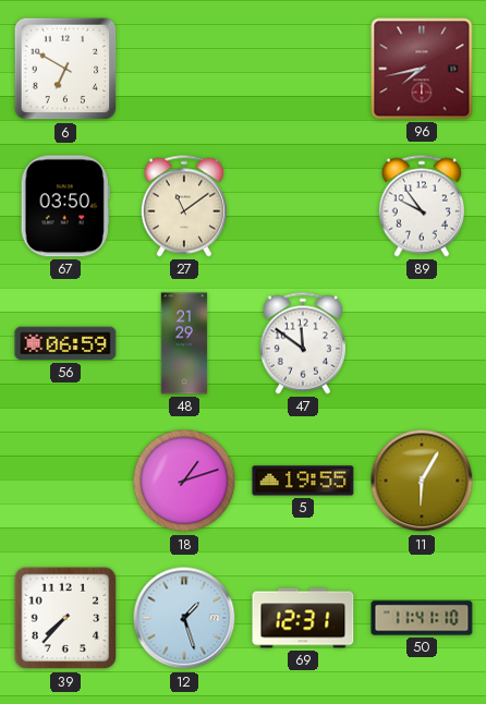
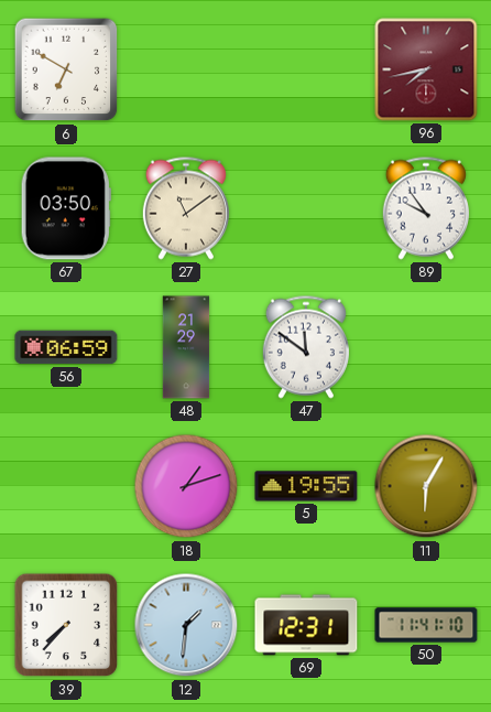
12: 1:27 -> 1:31 (186, 625)
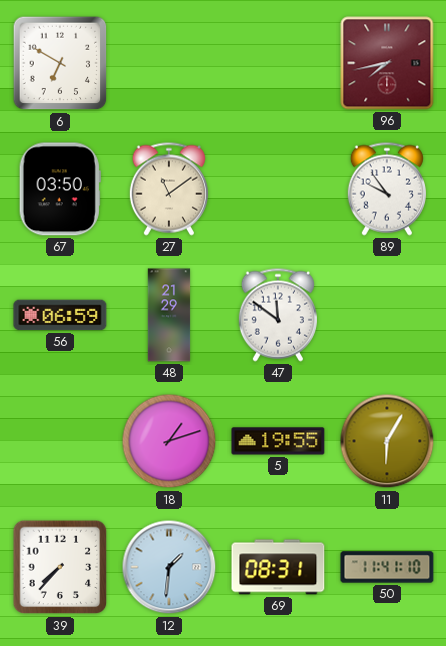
69: 12:31 -> 08:31 (278, 567)
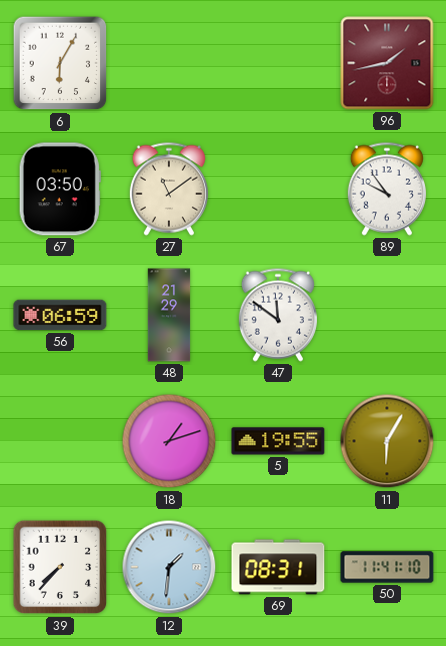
6: 6:50 -> 6:05 (60, 63)
96: 7:43 -> 1:43 (387, 63)
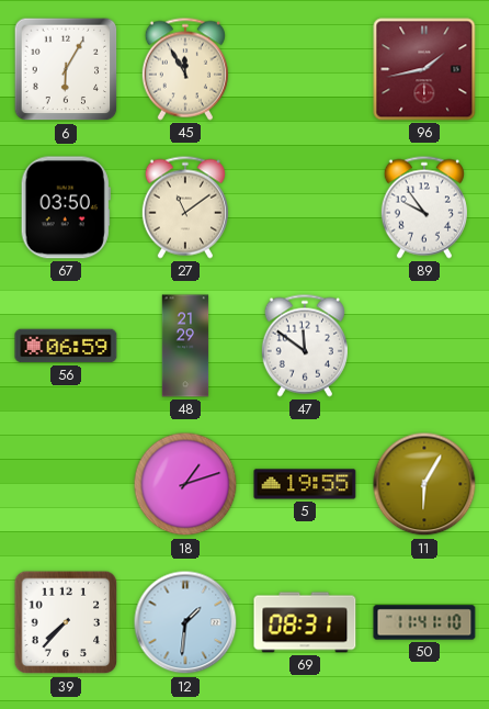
45: none -> 11:55 (185, 69)
